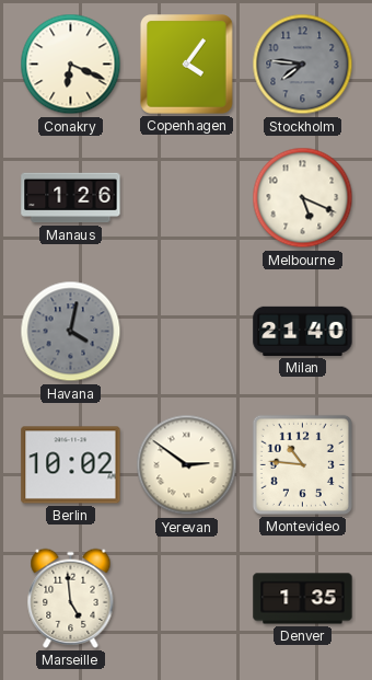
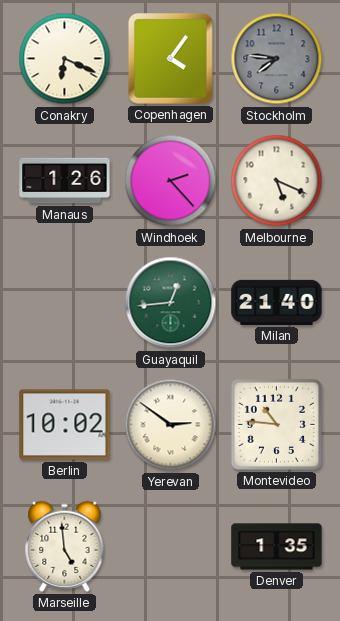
Windhoek: none -> 2:23 (171, 181)
Havana: 4:02 -> none (71, 332)
Guayaquil: none -> 12:44 (171, 303)
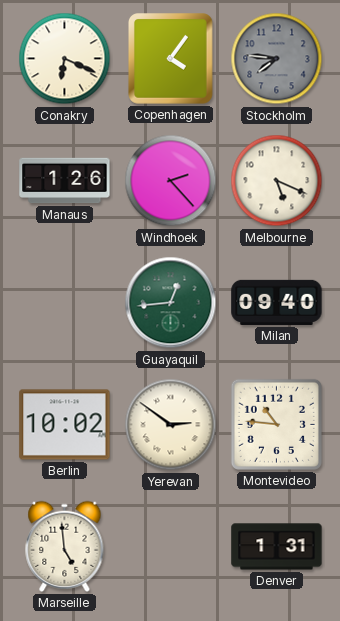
Milan: 21:40 -> 09:40 (277, 302)
Denver: 1:35 -> 1:31 (277, 547)
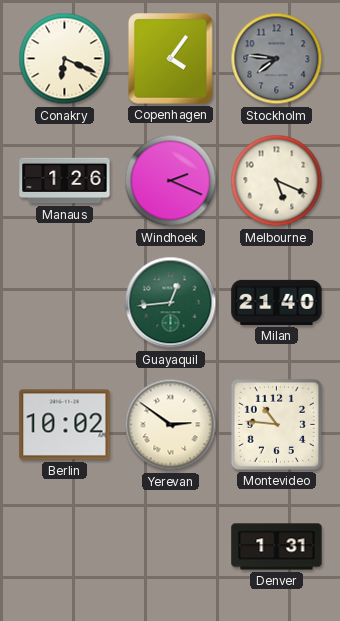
Windhoek: 2:23 -> 2:19 (171, 181)
Milan: 09:40 -> 21:40 (277, 302)
Marseille: 4:59 -> none (65, 546)
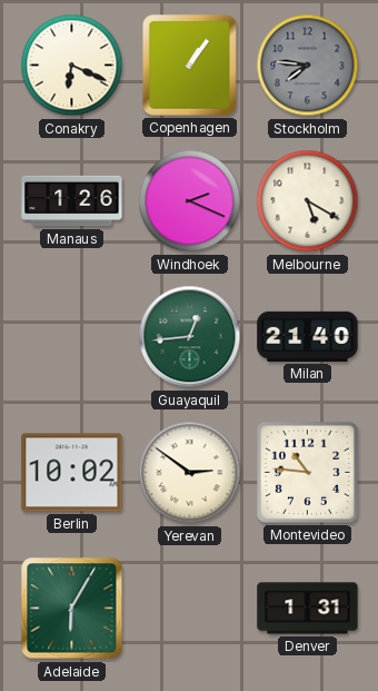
Copenhagen: 4:06 -> 1:06 (190, 66)
Melbourne: 5:19 -> 5:20 (308, 201)
Adelaide: none -> 6:05 (72, 609)
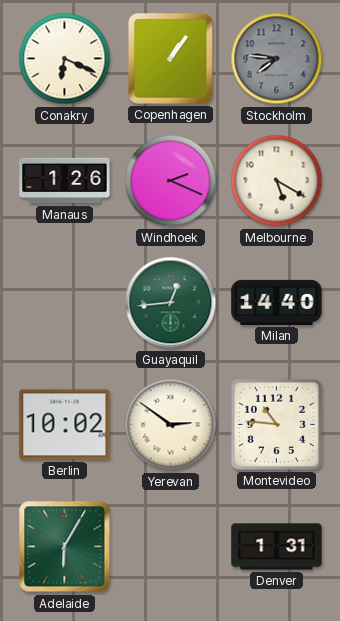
Milan: 21:40 -> 14:40 (277, 302)
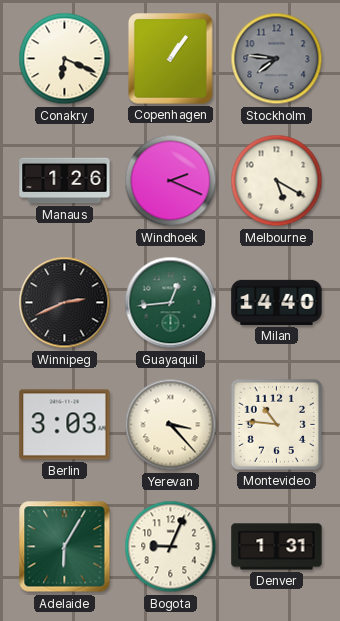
Winnipeg: none -> 2:41 (65, 303)
Berlin: 10:02 -> 3:03 (65, 425)
Yerevan: 2:51 -> 3:23 (171, 425)
Bogota: none -> 9:04 (171, 547)
